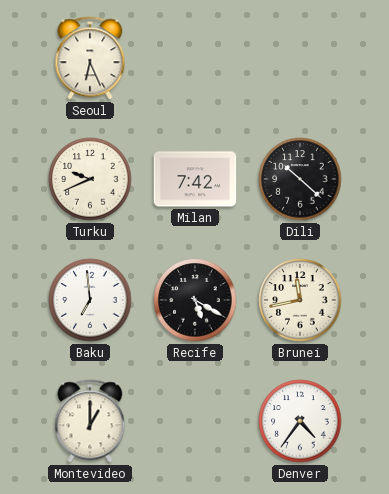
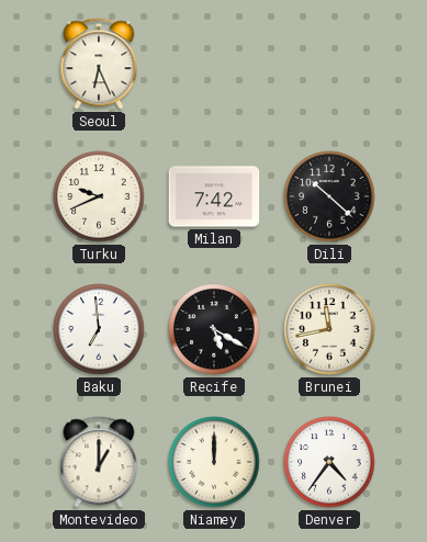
Niamey: none -> 12:00 (214, 462)
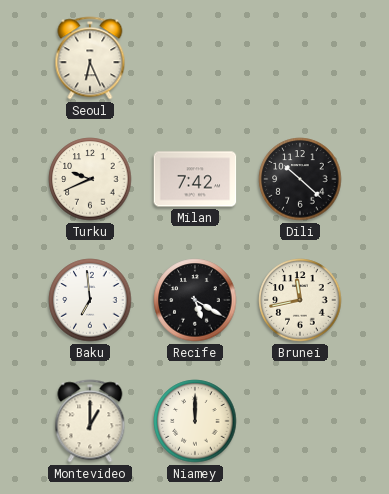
Denver: 4:36 -> none (329, 462)
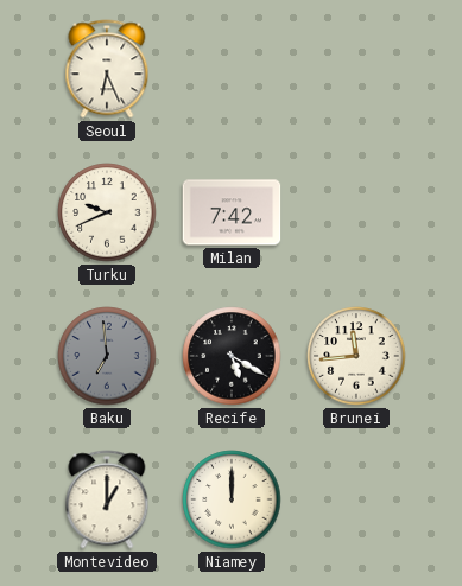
Dili: 10:22 -> none (300, 179)
Baku dial: white -> grey (107, 356)
Brunei: 11:43 -> 11:44 (356, 356)
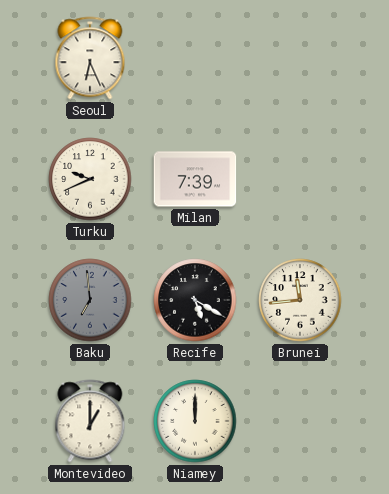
Milan: 7:42 -> 7:39 (195, 179)
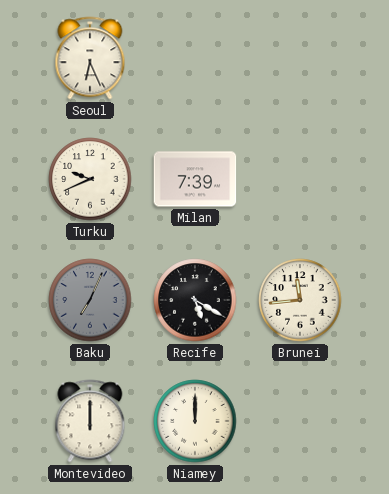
Baku: 6:59 -> 7:04 (90, 300)
Montevideo: 1:00 -> 12:00 (90, 421)
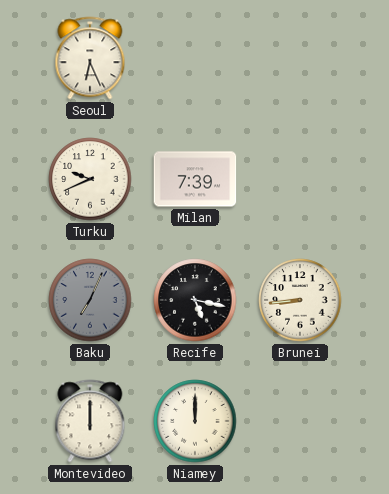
Recife: 5:20 -> 5:17 (195, 300)
Brunei: 11:44 -> 8:44 (300, 300)
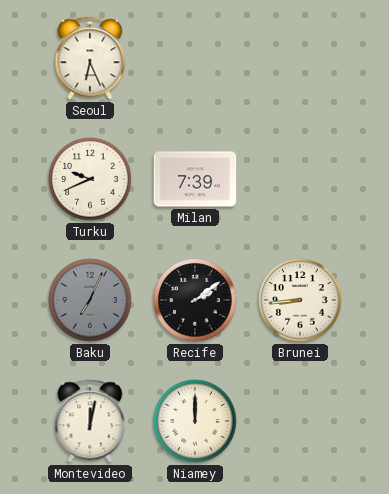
Recife: 5:17 -> 2:09 (195, 300)
Montevideo: 12:00 -> 12:02 (90, 421)
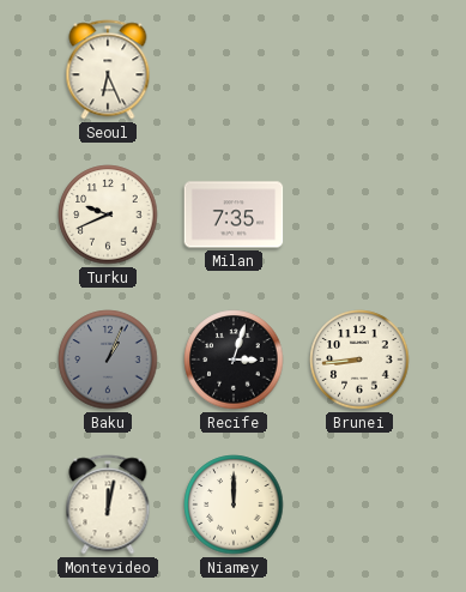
Milan: 7:39 -> 7:35 (234, 215)
Baku: 7:04 -> 1:04 (108, 360)
Recife: 2:09 -> 3:03 (234, 360)
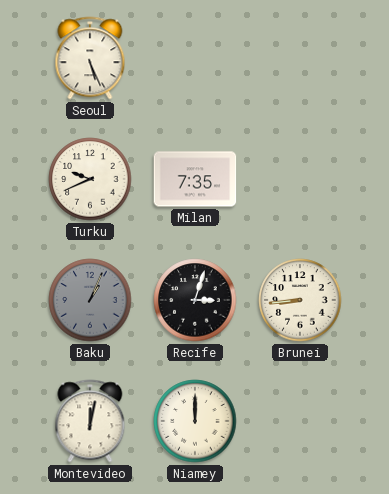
Seoul: 6:26 -> 5:26 (90, 58)
